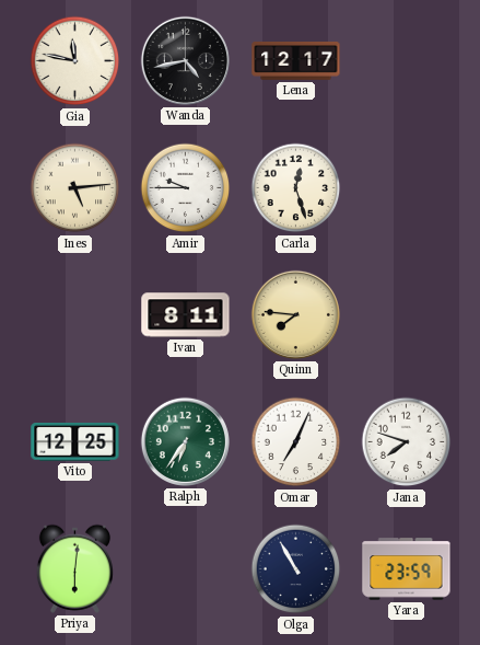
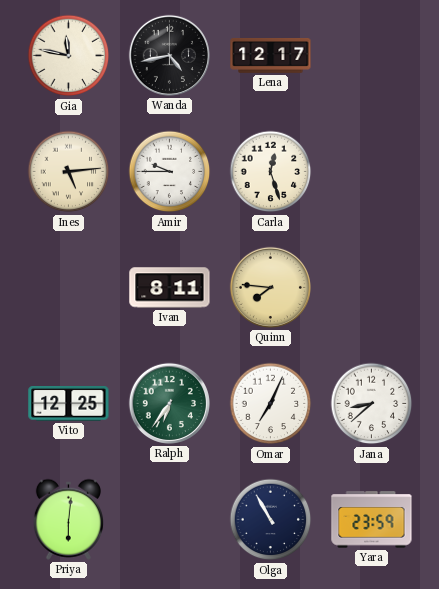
Jana: 7:48 -> 8:38 (372, 404)
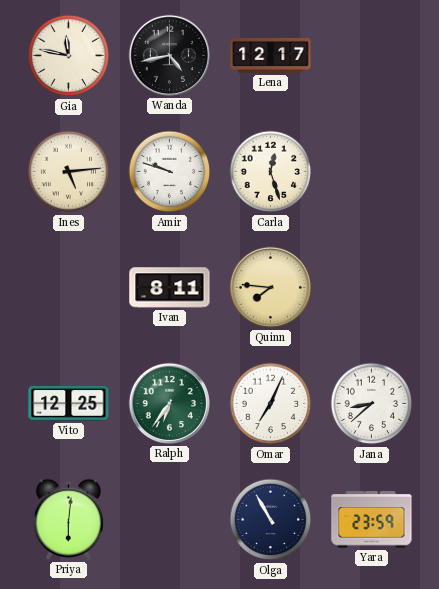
Amir: 9:45 -> 9:48 (170, 172)
